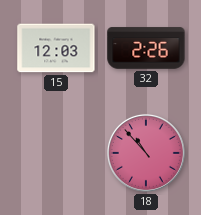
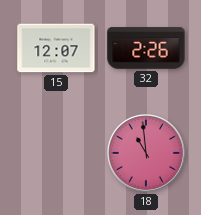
15: 12:03 -> 12:07 (56, 48)
18: 10:53 -> 10:59 (146, 153)
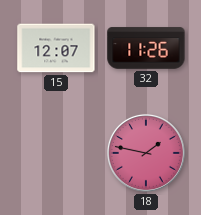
32: 2:26 -> 11:26 (146, 48)
18: 10:59 -> 1:47 (146, 153)
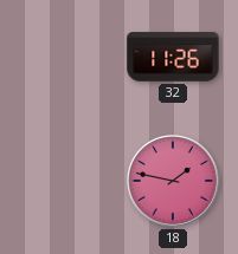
15: 12:07 -> none (56, 48)
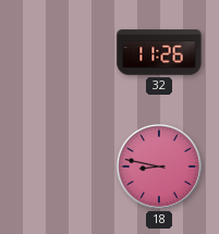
18: 1:47 -> 8:47 (159, 167)
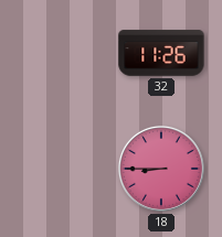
18: 8:47 -> 8:45 (161, 169)
